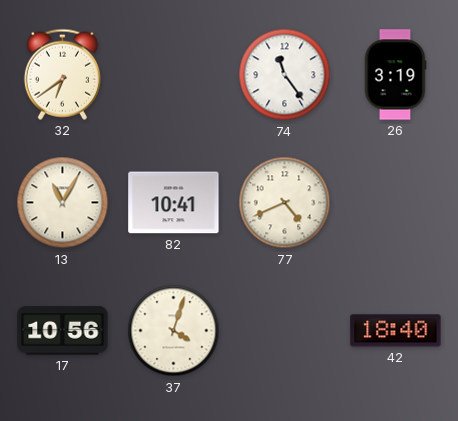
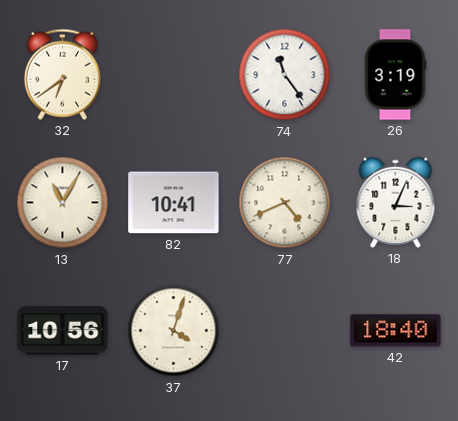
18: none -> 3:04 (396, 202)
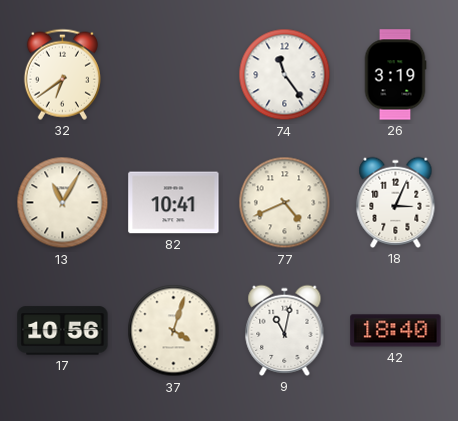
9: none -> 11:02 (285, 330)
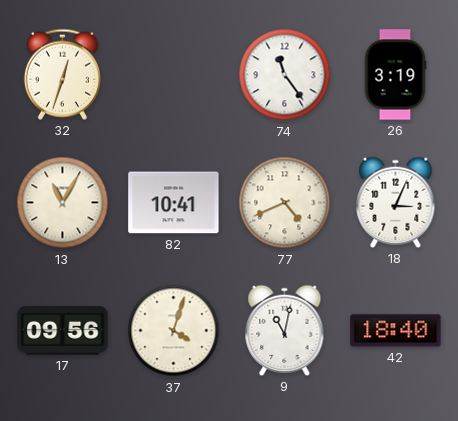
32: 6:39 -> 12:33 (62, 74)
17: 10:56 -> 09:56 (63, 331)
